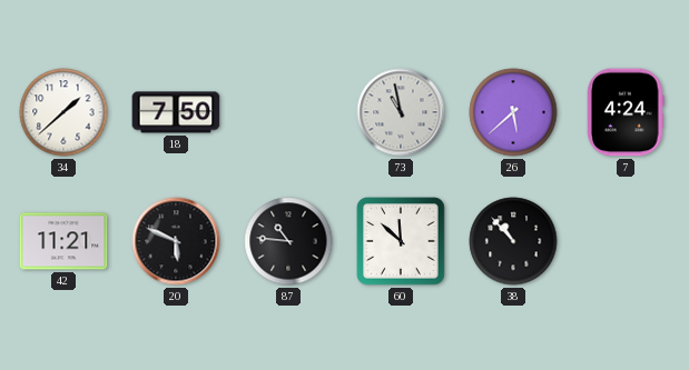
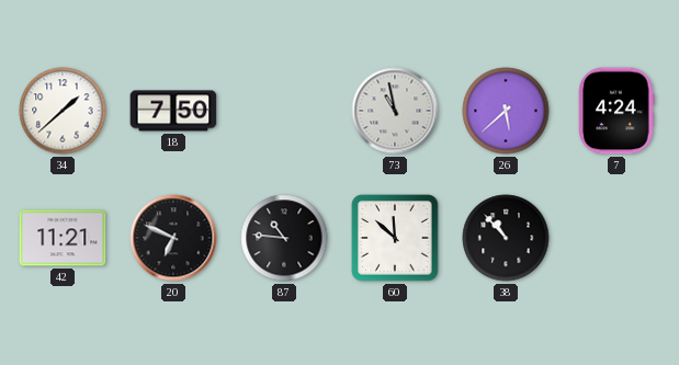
20: 5:49 -> 6:49 (173, 238)
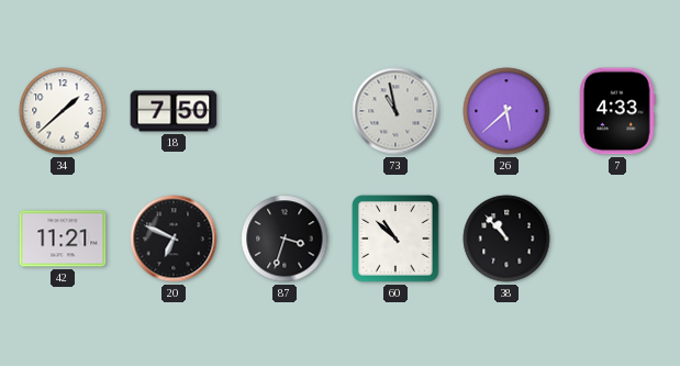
7: 4:24 -> 4:33 (618, 111)
87: 10:46 -> 3:33 (285, 239)
60: 11:52 -> 10:52 (395, 239)
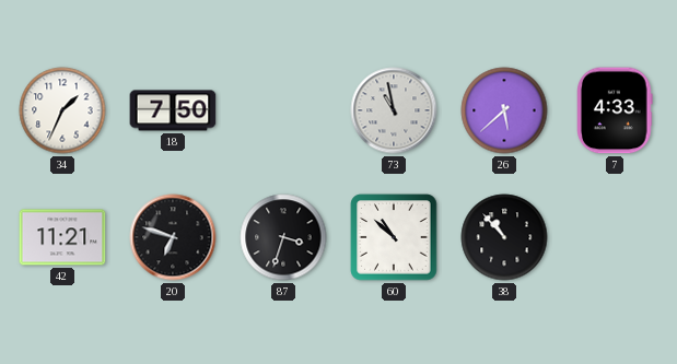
34: 1:38 -> 1:34 (62, 110)
20: 6:49 -> 6:48 (173, 237)
